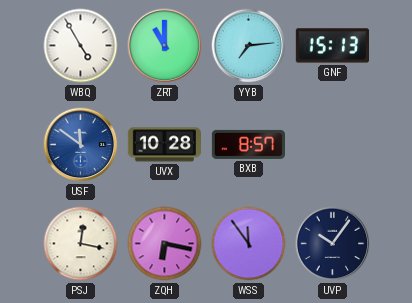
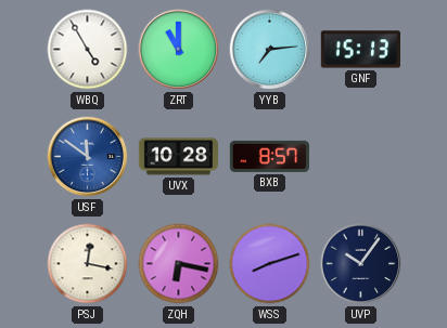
WSS: 11:54 -> 8:12 (270, 264)
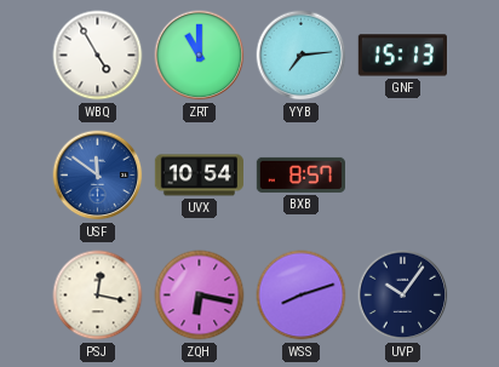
UVX: 10:28 -> 10:54 (199, 176)
